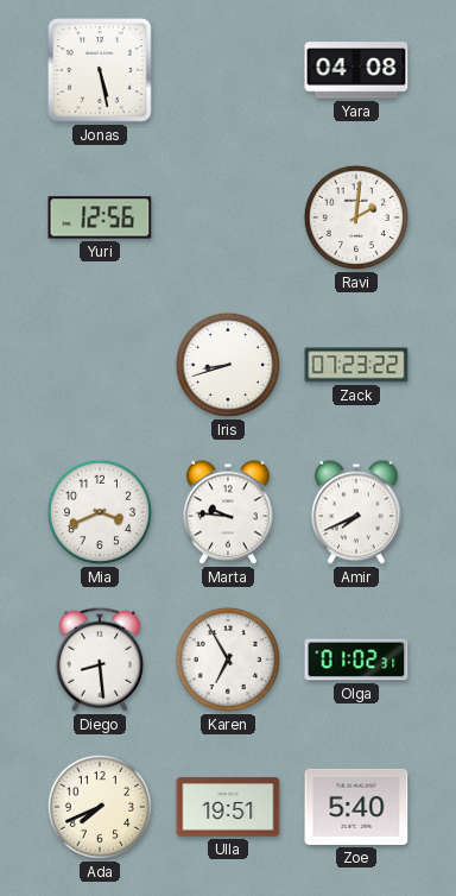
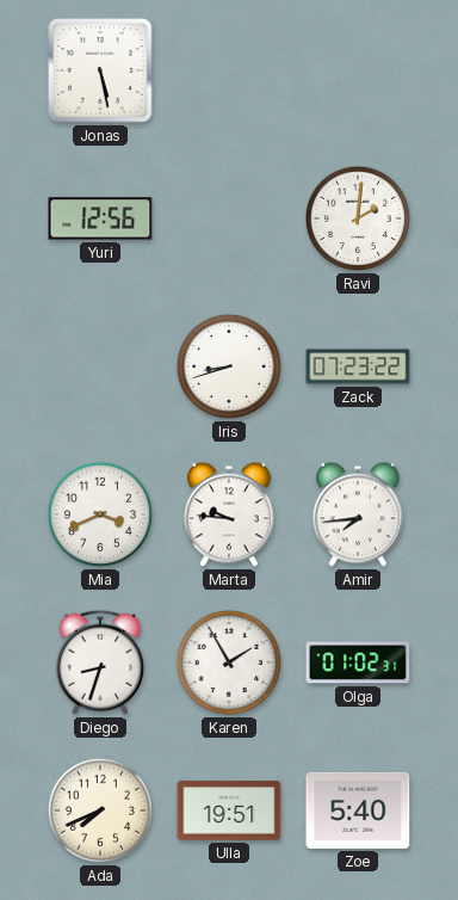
Yara: 04:08 -> none (356, 70)
Amir: 7:41 -> 7:44 (358, 514)
Diego: 8:29 -> 8:33 (100, 662)
Karen: 6:55 -> 1:55 (229, 662)
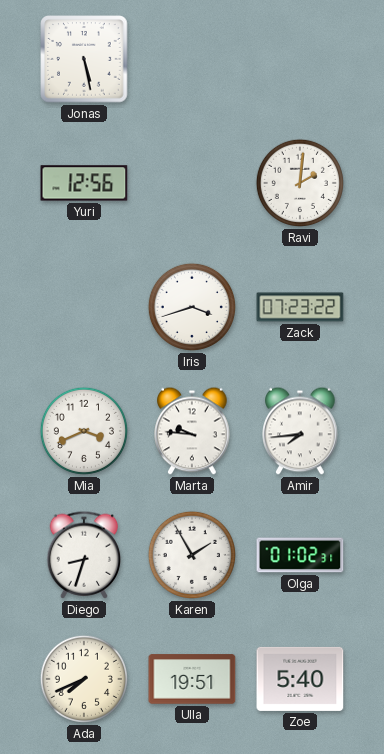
Iris: 8:42 -> 3:42 (192, 307)
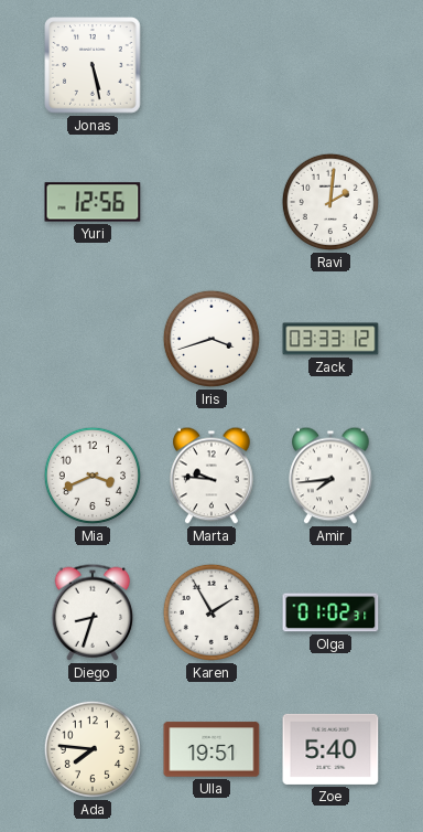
Zack: 07:23 -> 03:33 (330, 339)
Ada: 7:41 -> 7:46 (93, 749)
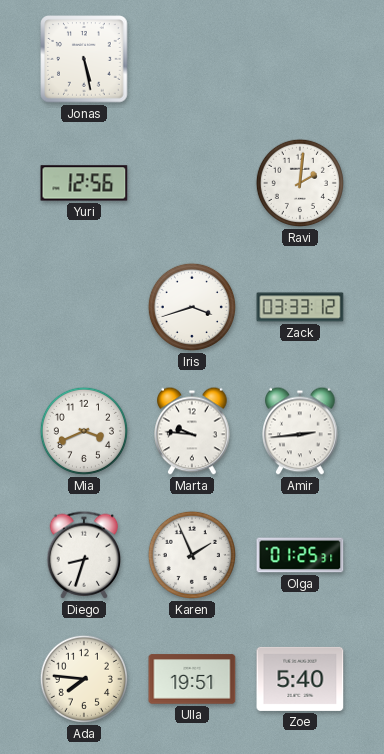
Amir: 7:44 -> 2:44 (300, 431)
Karen: 1:55 -> 1:56 (192, 555)
Olga: 01:02 -> 01:25 (300, 555)
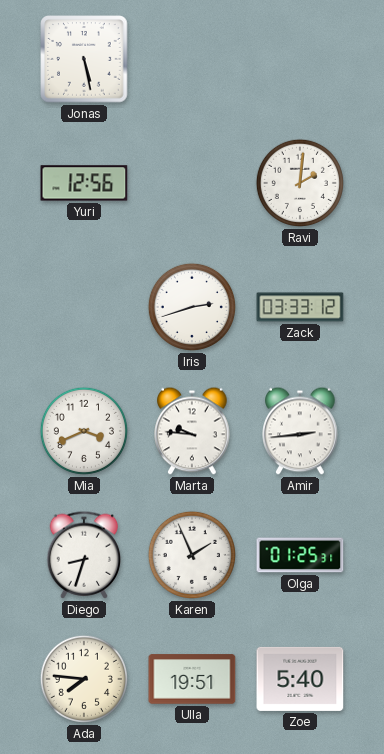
Iris: 3:42 -> 2:42 (192, 307)
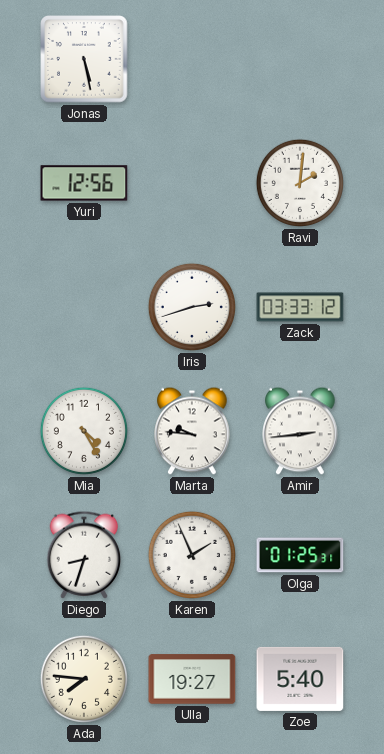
Mia: 3:41 -> 4:25 (84, 431)
Ulla: 19:51 -> 19:27 (192, 679)
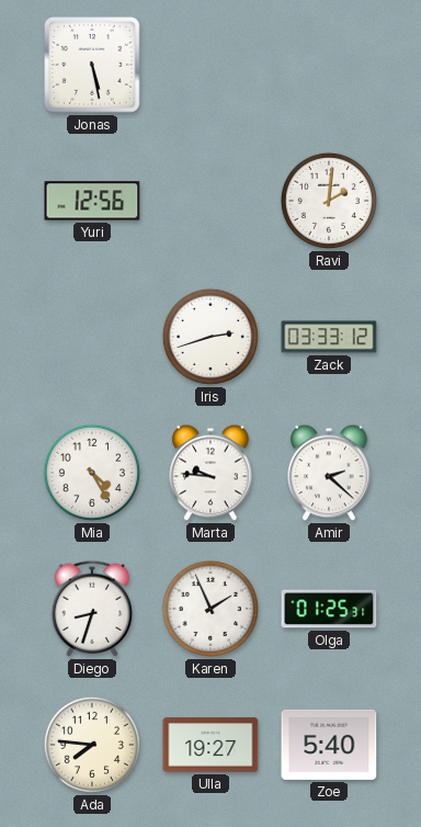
Amir: 2:44 -> 2:22 (329, 473)
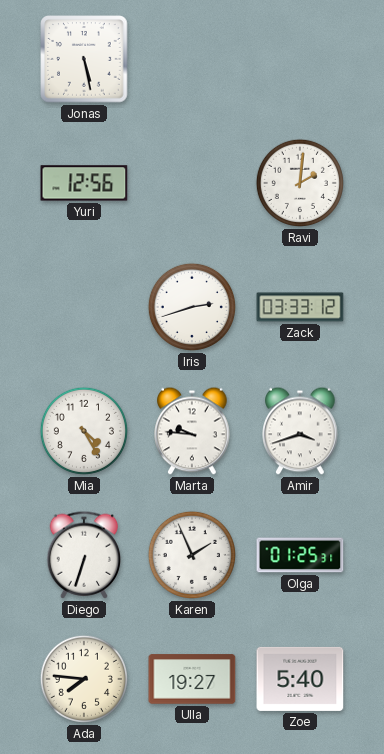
Amir: 2:22 -> 3:42 (300, 431)
Diego: 8:33 -> 6:33 (84, 555)
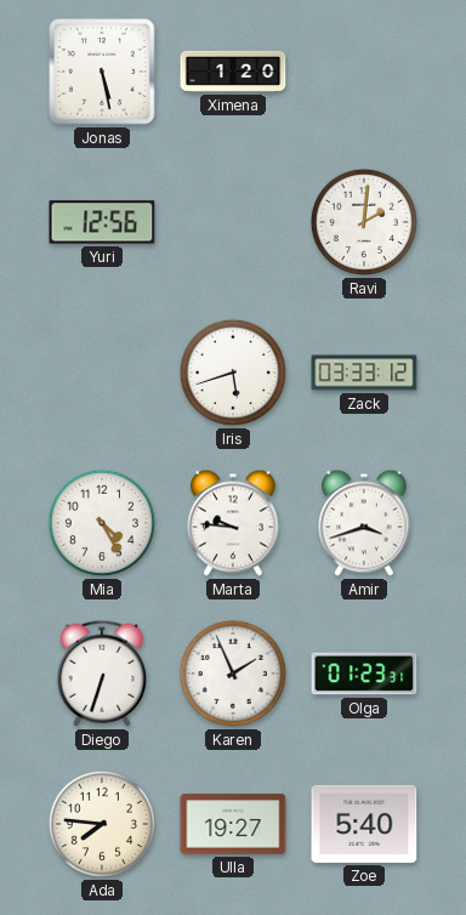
Ximena: none -> 1:20 (233, 72)
Iris: 2:42 -> 5:42 (233, 373)
Olga: 01:25 -> 01:23 (364, 674)
